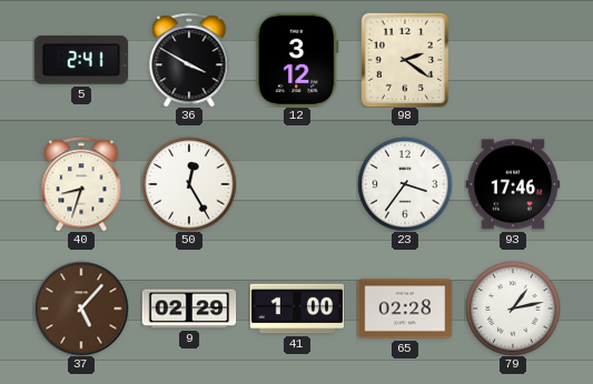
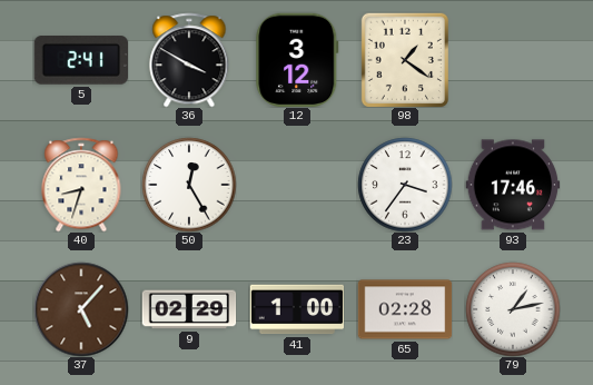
98: 2:21 -> 1:21 (405, 60)
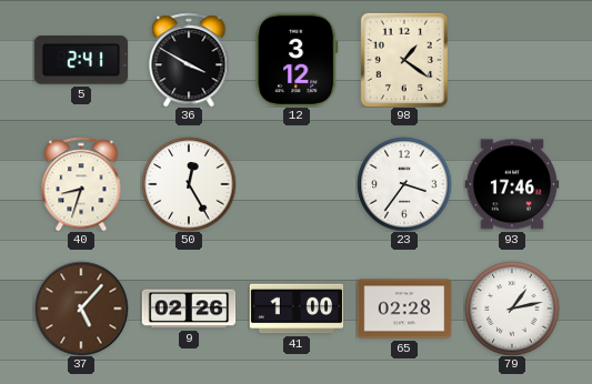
9: 02:29 -> 02:26 (189, 309)
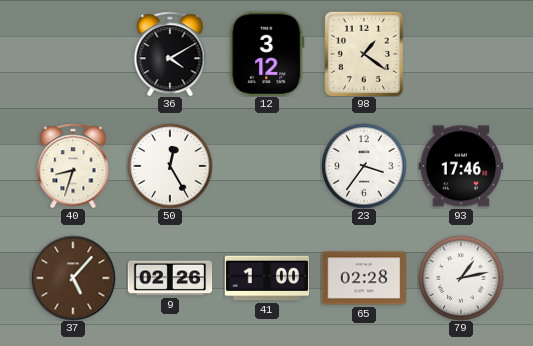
5: 2:41 -> none (80, 61)
36: 3:50 -> 4:10 (170, 54)
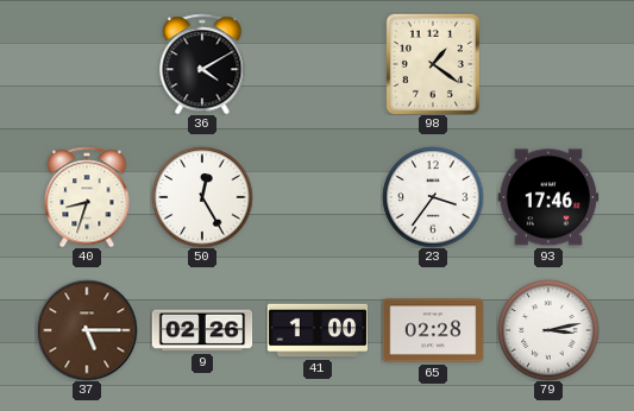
12: 3:12 -> none (267, 53)
37: 5:07 -> 5:15 (87, 330)
79: 1:13 -> 3:13 (548, 330)
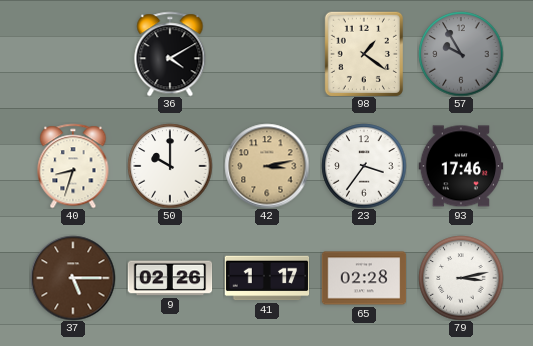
57: none -> 9:55 (461, 54)
50: 12:25 -> 10:00 (170, 166)
42: none -> 3:13 (267, 166)
41: 1:00 -> 1:17 (267, 278)
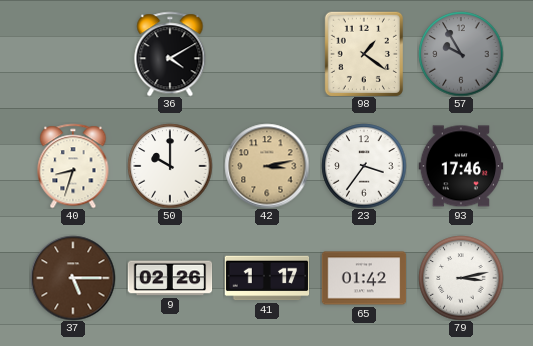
65: 02:28 -> 01:42 (364, 278)
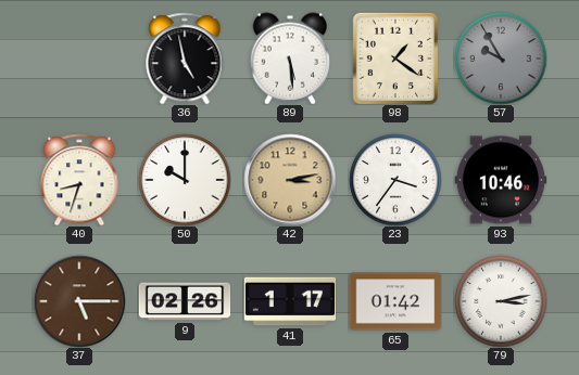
36: 4:10 -> 4:58 (185, 59)
89: none -> 5:29 (289, 59)
93: 17:46 -> 10:46 (501, 180)
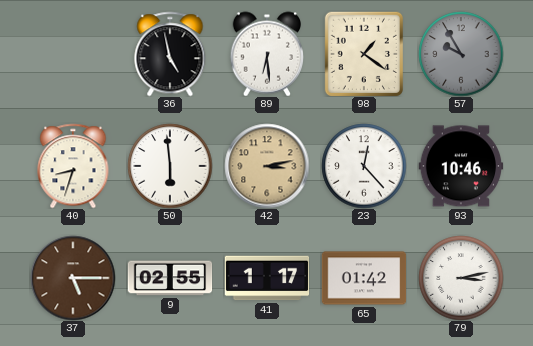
89: 5:29 -> 6:29 (266, 54)
50: 10:00 -> 5:59 (170, 166)
23: 3:36 -> 12:23 (364, 166)
9: 02:26 -> 02:55 (170, 278)
